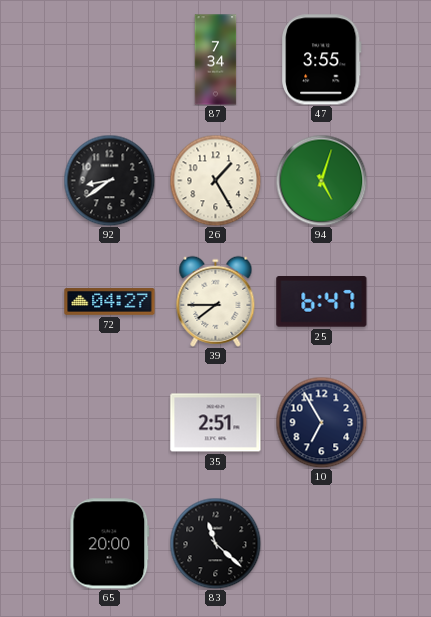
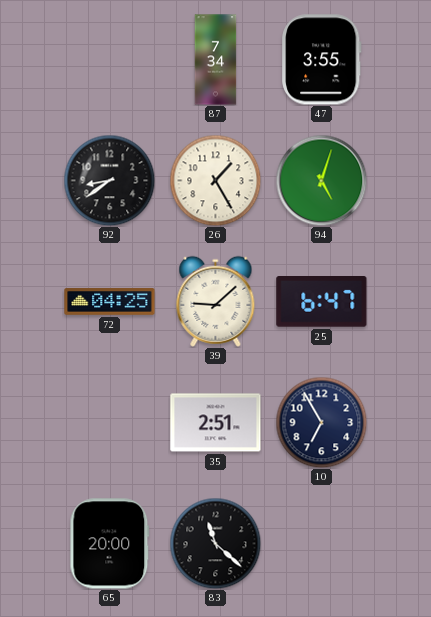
72: 04:27 -> 04:25 (110, 302)
39: 7:45 -> 9:08 (216, 301)
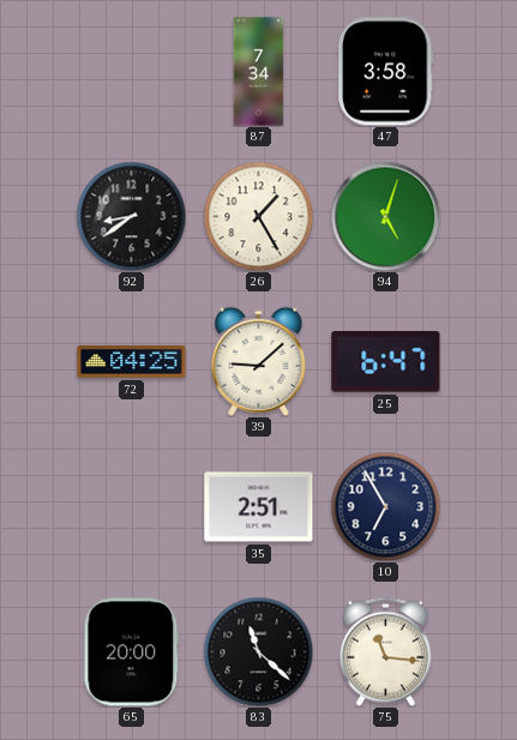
47: 3:55 -> 3:58 (386, 72)
75: none -> 11:16 (385, 651)
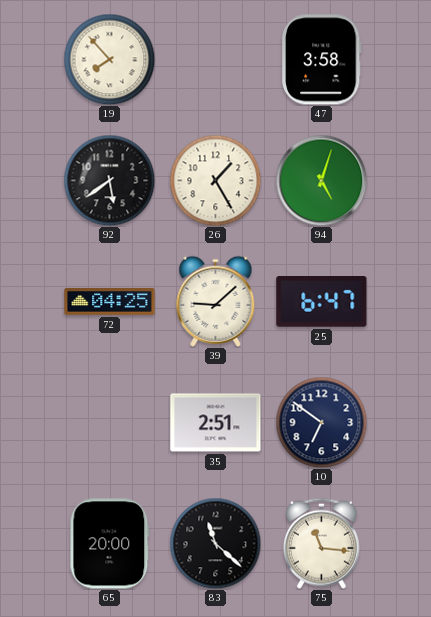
19: none -> 7:53 (109, 59)
87: 7:34 -> none (259, 72)
92: 8:39 -> 5:39 (109, 180)
10: 6:55 -> 6:51 (321, 422)
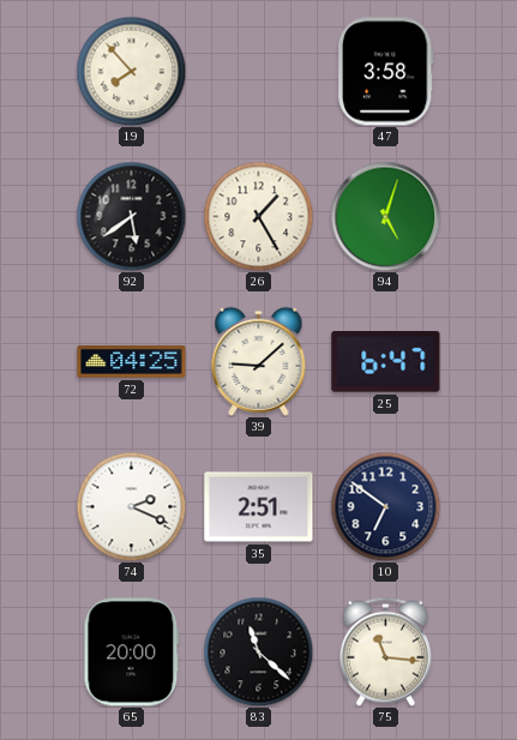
74: none -> 2:19 (131, 506)
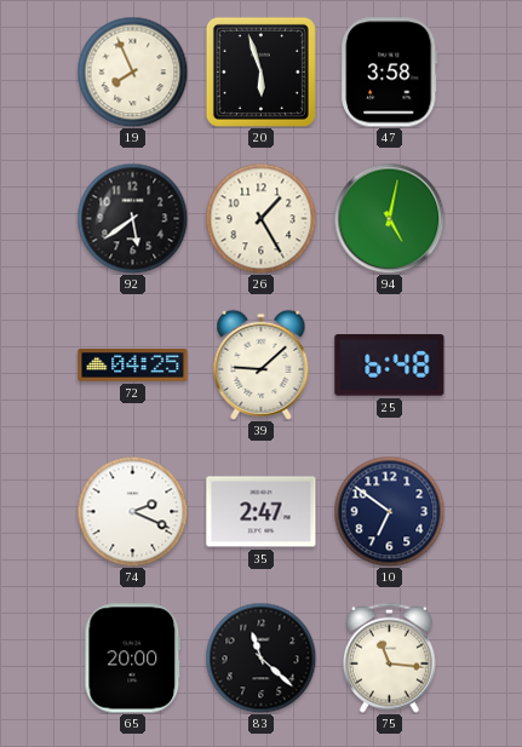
19: 7:53 -> 7:56 (132, 71)
20: none -> 5:57 (260, 71)
94: 5:03 -> 5:02 (389, 218)
25: 6:47 -> 6:48 (390, 366)
35: 2:51 -> 2:47 (262, 512)
